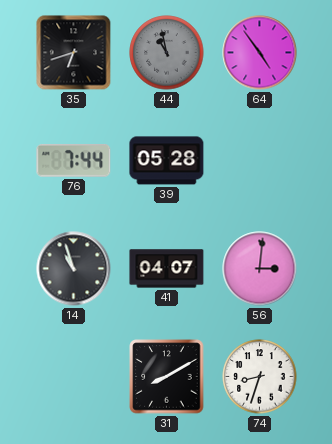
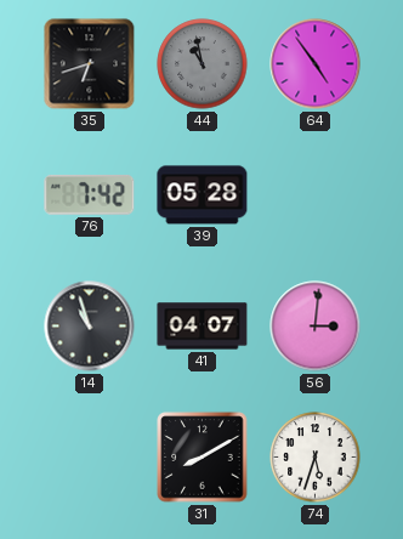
76: 7:44 -> 7:42 (90, 194)
74: 8:33 -> 5:33 (316, 458)
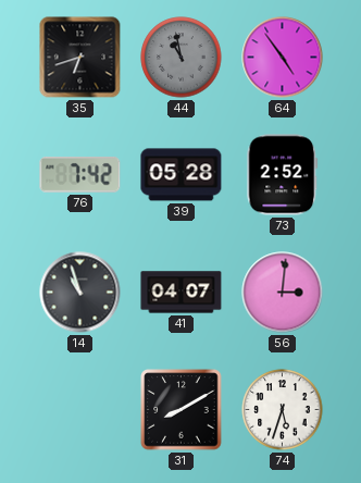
73: none -> 2:52 (283, 175)
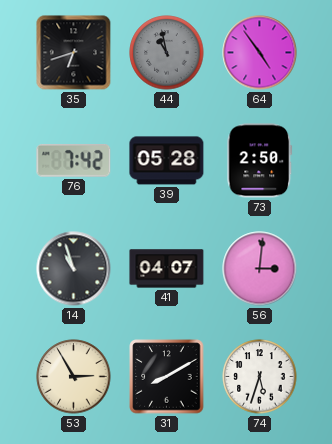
73: 2:52 -> 2:50 (260, 161)
53: none -> 2:55 (74, 377)
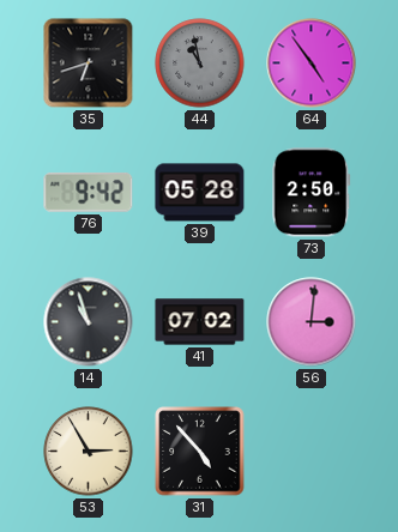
76: 7:42 -> 9:42 (89, 192)
41: 04:07 -> 07:02 (200, 322)
31: 8:10 -> 4:53 (200, 452)
74: 5:33 -> none (260, 377)
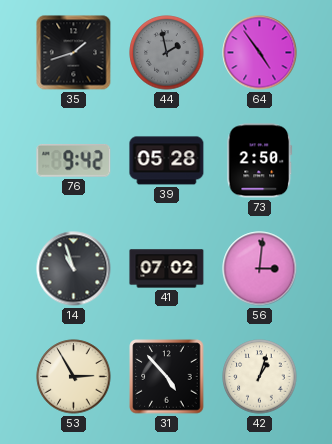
35: 6:42 -> 1:42 (74, 53)
44: 10:58 -> 1:58 (167, 53)
42: none -> 1:03 (260, 377)
